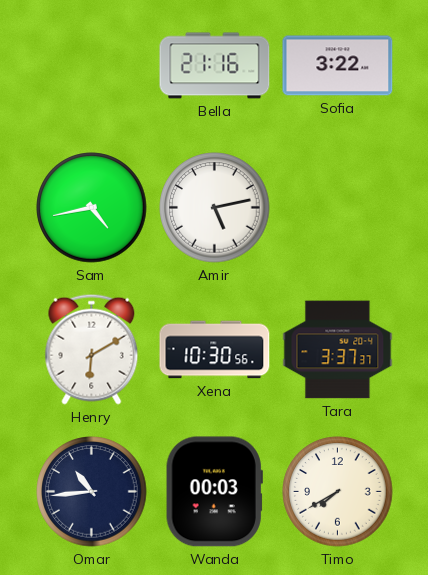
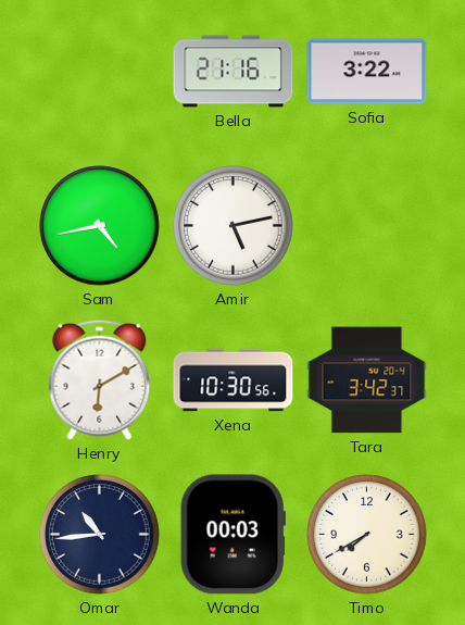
Tara: 3:37 -> 3:42 (367, 380)
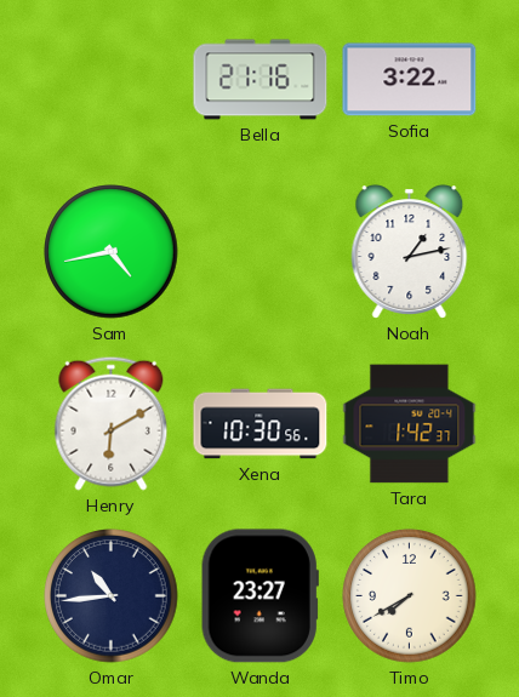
Amir: 5:13 -> none (234, 226)
Noah: none -> 1:13 (410, 252)
Tara: 3:42 -> 1:42 (410, 424)
Wanda: 00:03 -> 23:27 (259, 596)
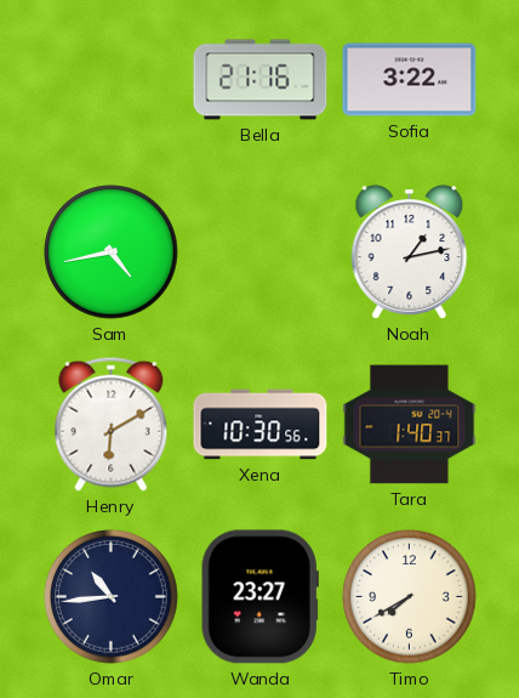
Tara: 1:42 -> 1:40 (410, 425)
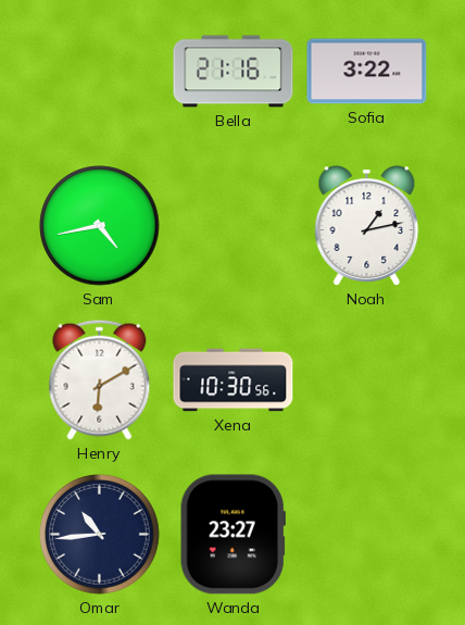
Tara: 1:40 -> none (410, 425)
Timo: 7:40 -> none (410, 597)
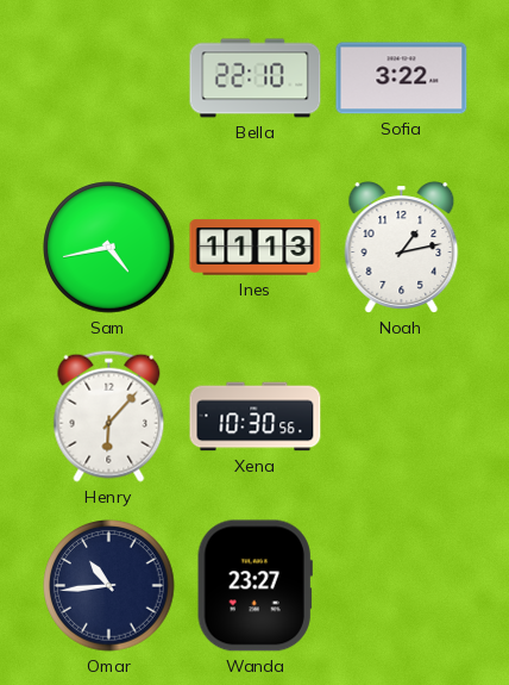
Bella: 21:16 -> 22:10 (256, 79)
Ines: none -> 11:13 (256, 248)
Henry: 6:10 -> 6:07 (109, 416)
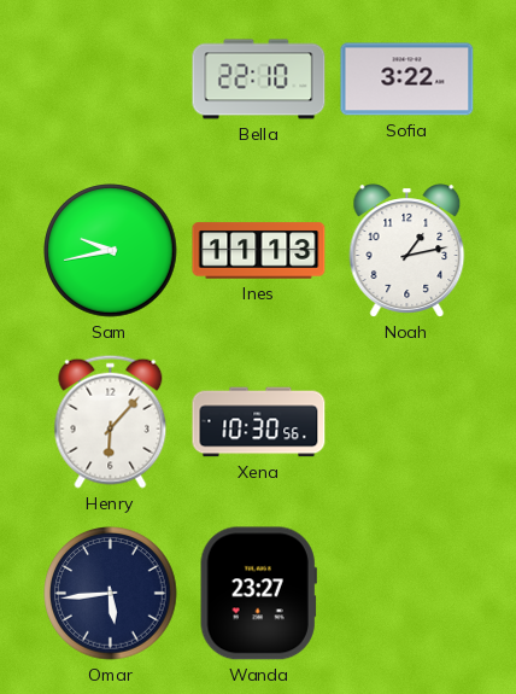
Sam: 4:43 -> 9:43 (111, 251)
Omar: 10:44 -> 5:44 (111, 594)
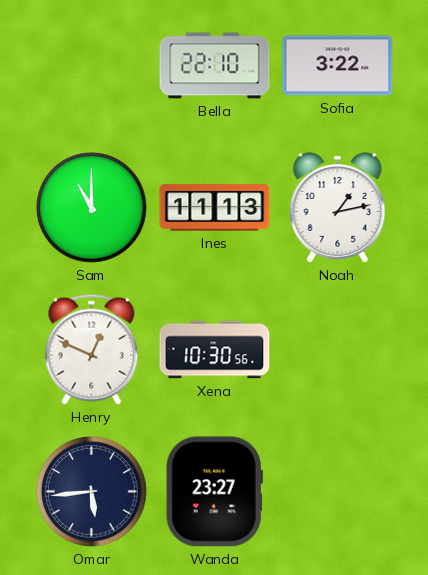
Sam: 9:43 -> 11:00 (92, 208)
Henry: 6:07 -> 12:49 (92, 349)
